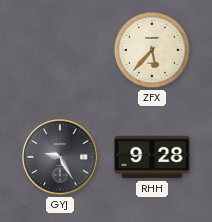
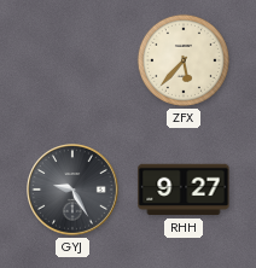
RHH: 9:28 -> 9:27 (184, 190)
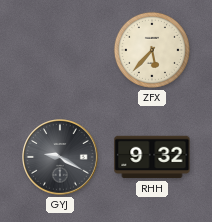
GYJ: 9:25 -> 9:20 (60, 157)
RHH: 9:27 -> 9:32 (152, 157)
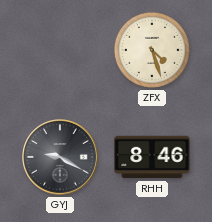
ZFX: 5:37 -> 4:27 (152, 50)
RHH: 9:32 -> 8:46 (152, 157)
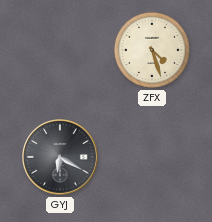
GYJ: 9:20 -> 6:20 (60, 157)
RHH: 8:46 -> none (152, 157)
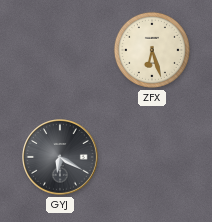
ZFX: 4:27 -> 6:27 (152, 50)
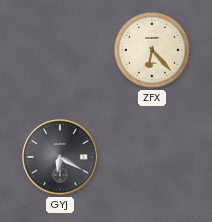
ZFX: 6:27 -> 6:23 (152, 50)
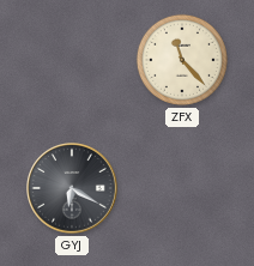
ZFX: 6:23 -> 11:23 (182, 60)
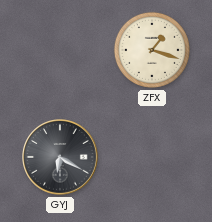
ZFX: 11:23 -> 1:18 (152, 50)
